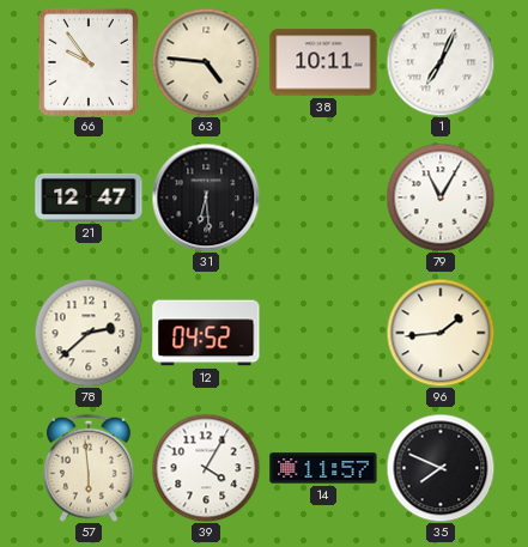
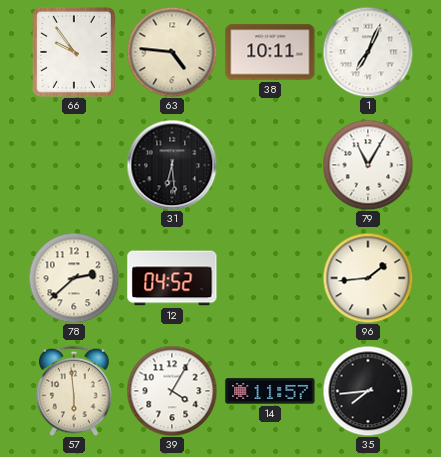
21: 12:47 -> none (89, 197)
35: 7:49 -> 7:44 (368, 391)
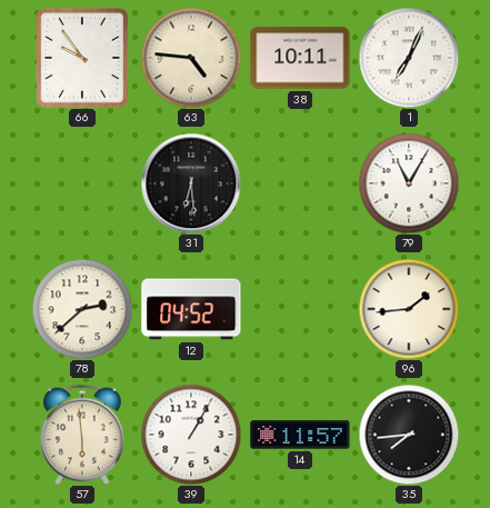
39: 4:05 -> 1:05 (191, 435)
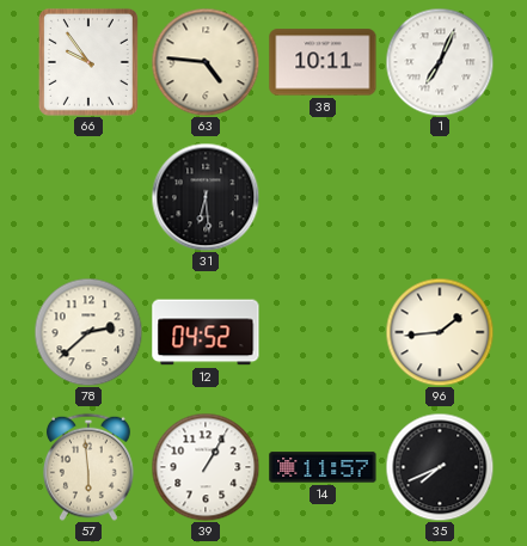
79: 11:05 -> none (409, 183)
35: 7:44 -> 7:41 (440, 467)
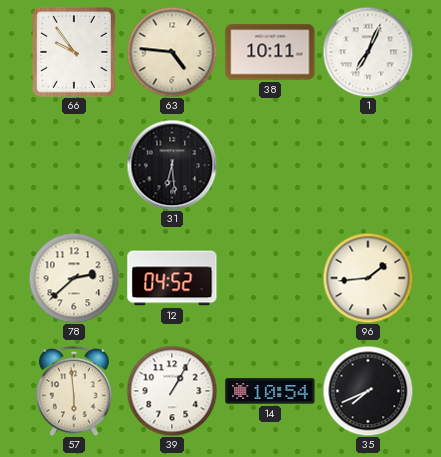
14: 11:57 -> 10:54 (270, 391)
